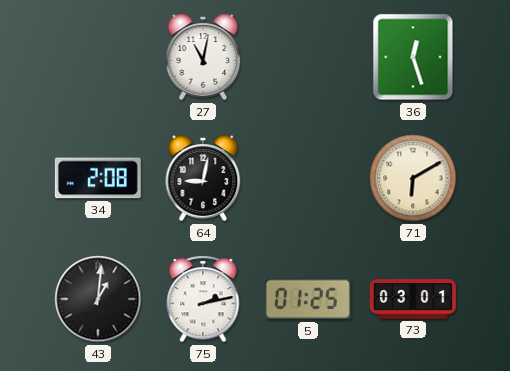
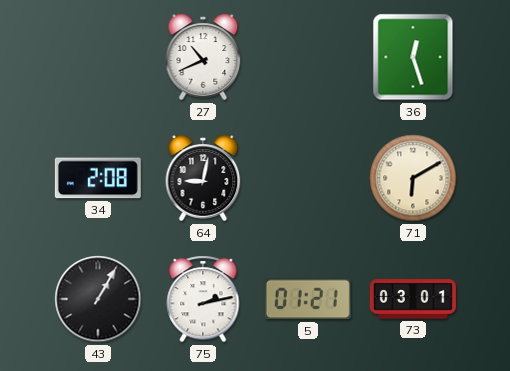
27: 11:02 -> 10:41 (203, 57)
43: 1:01 -> 1:05 (98, 299)
5: 01:25 -> 01:21 (308, 299)
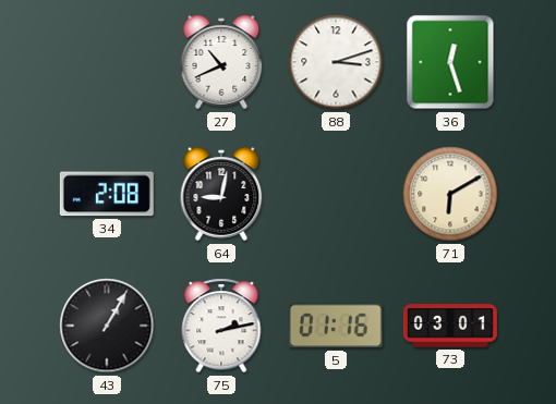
88: none -> 3:12 (336, 62)
5: 01:21 -> 01:16 (336, 326)
